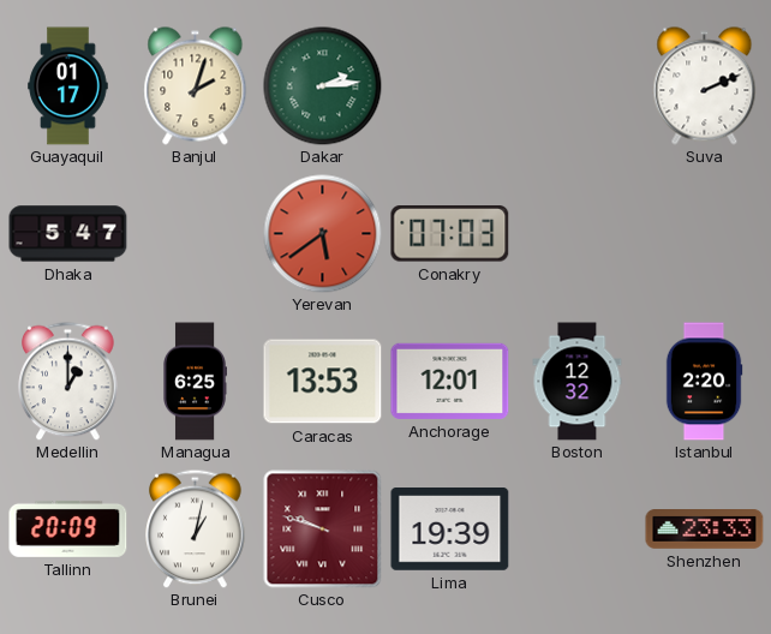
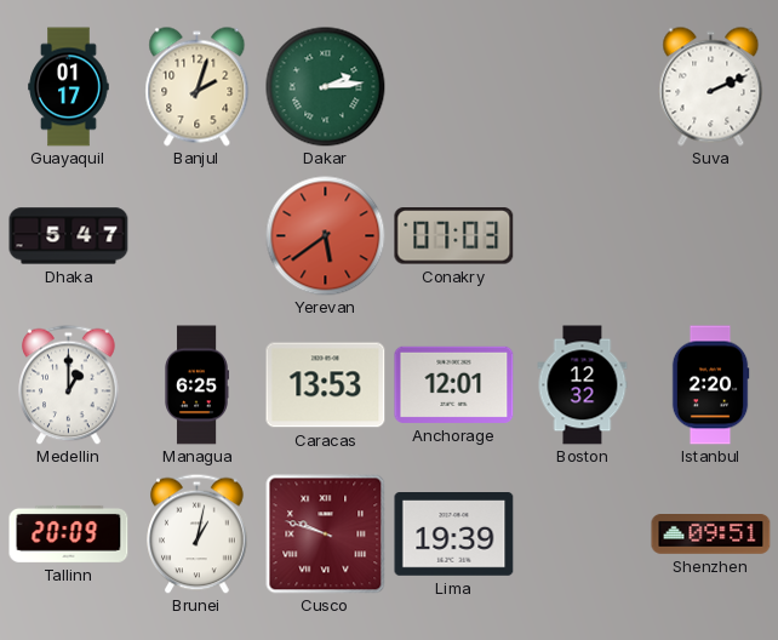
Shenzhen: 23:33 -> 09:51 (711, 535)
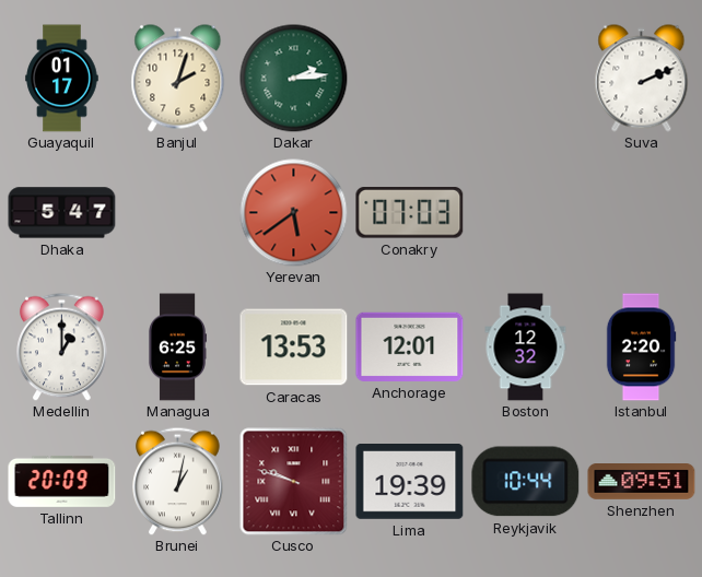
Reykjavik: none -> 10:44 (526, 482)
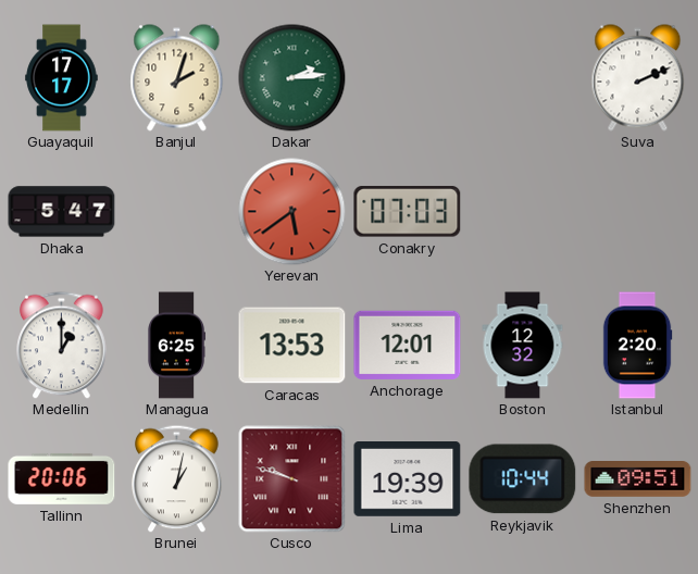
Guayaquil: 01:17 -> 17:17 (62, 78)
Tallinn: 20:09 -> 20:06 (62, 478)
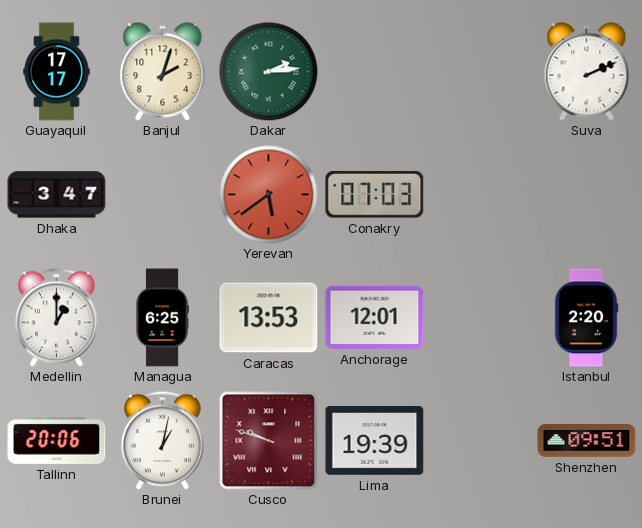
Dhaka: 5:47 -> 3:47 (57, 195)
Boston: 12:32 -> none (523, 346)
Reykjavik: 10:44 -> none (523, 479)
